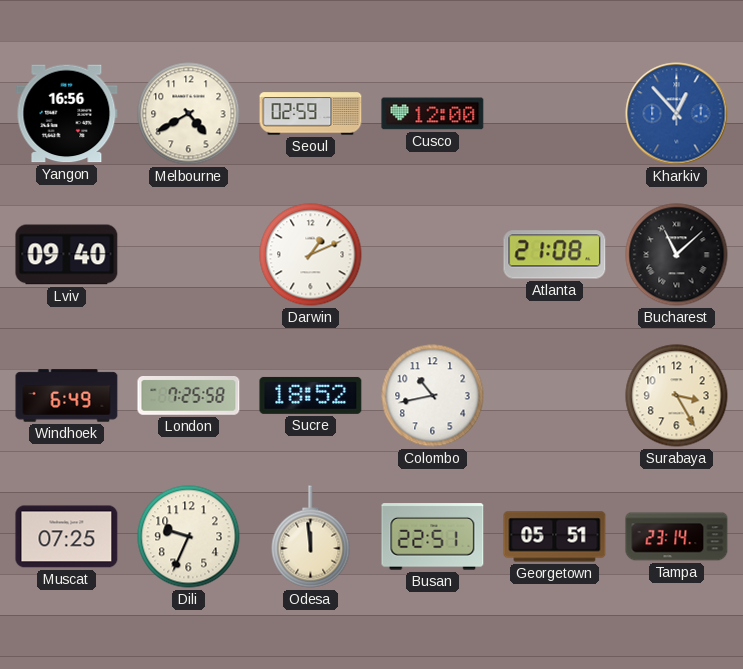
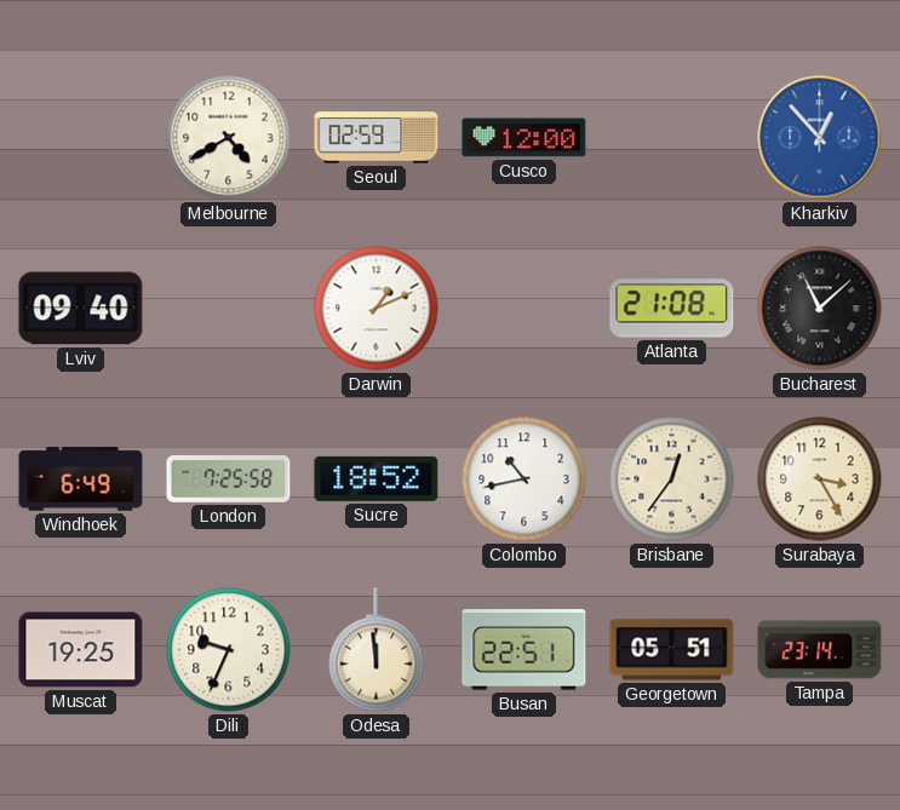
Yangon: 16:56 -> none (67, 114)
Brisbane: none -> 12:36 (672, 479)
Muscat: 07:25 -> 19:25 (81, 650)
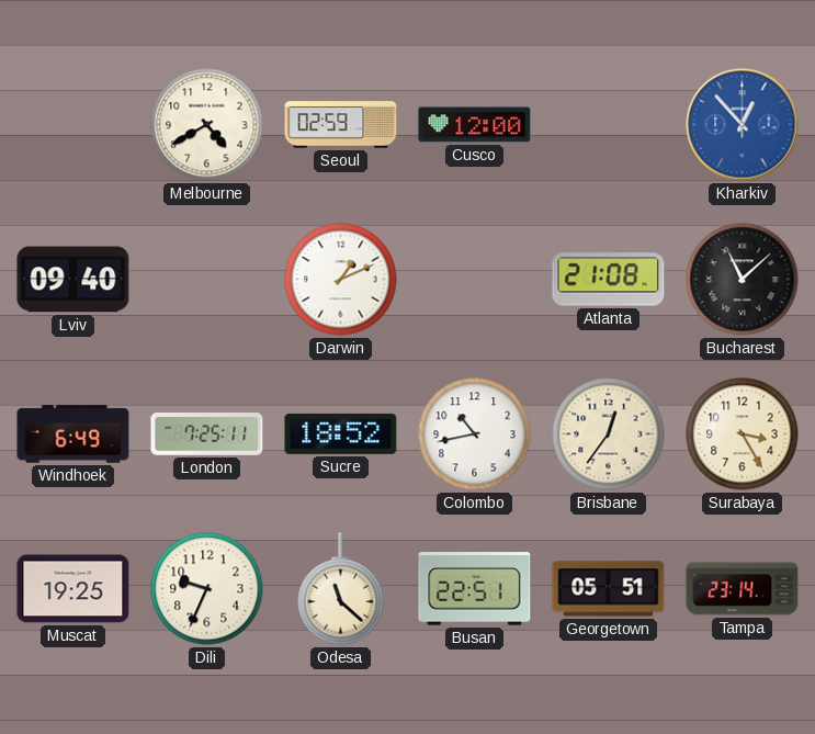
London: 7:25:58 -> 7:25:11 (207, 434)
Odesa: 11:59 -> 11:22 (341, 589)
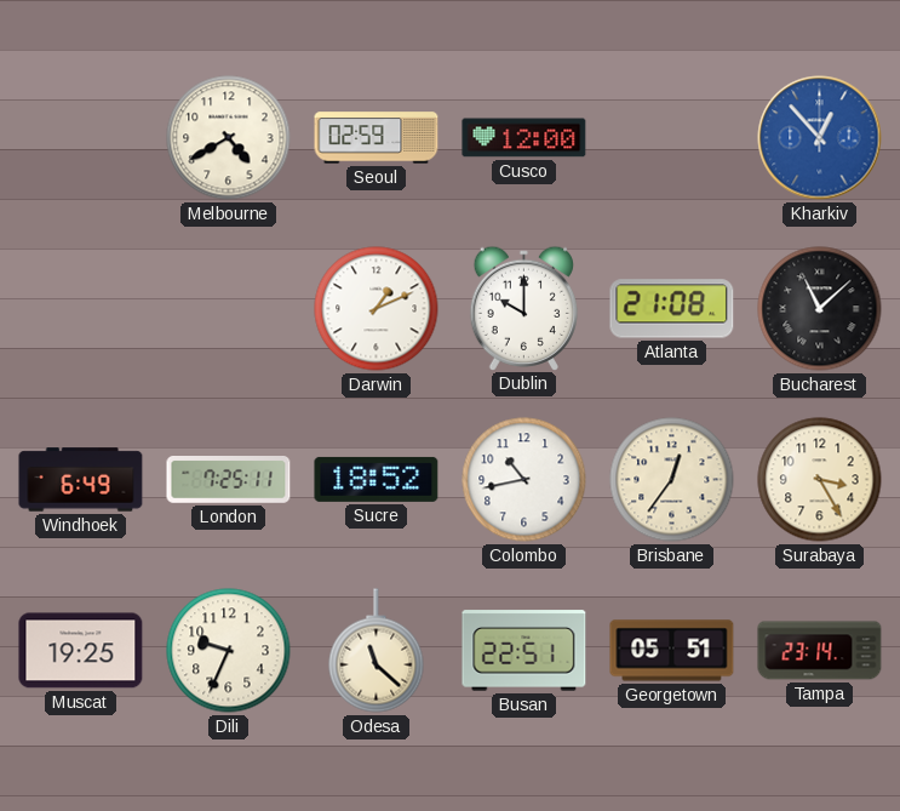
Lviv: 09:40 -> none (73, 280)
Dublin: none -> 10:00 (523, 308)
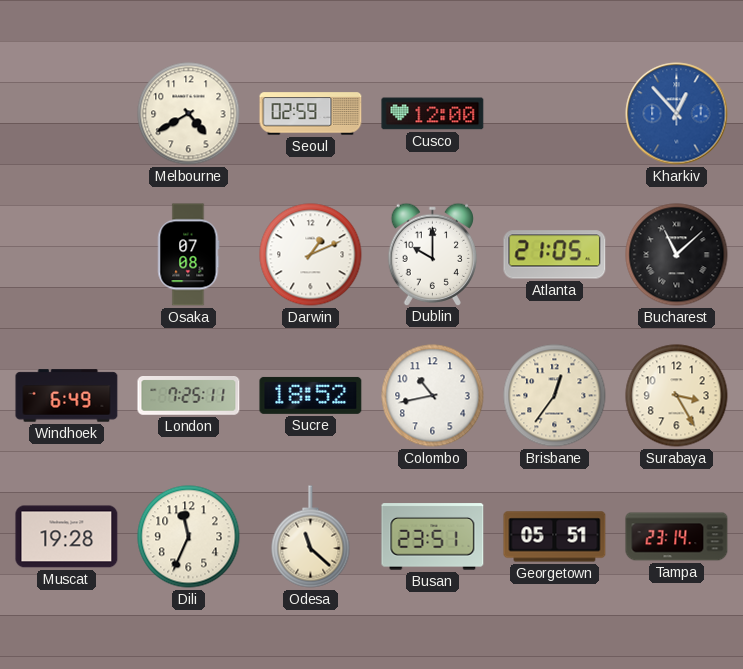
Osaka: none -> 07:08 (189, 255)
Atlanta: 21:08 -> 21:05 (555, 255)
Muscat: 19:25 -> 19:28 (67, 537)
Dili: 9:34 -> 11:34 (189, 537)
Busan: 22:51 -> 23:51 (433, 537)
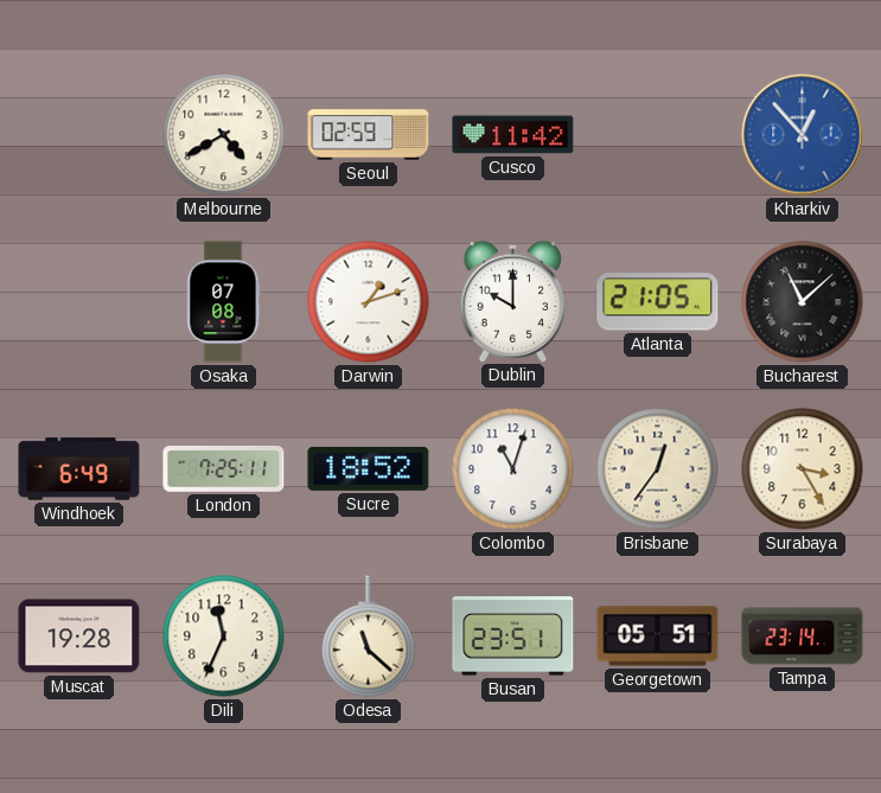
Cusco: 12:00 -> 11:42 (513, 135)
Darwin: 1:11 -> 1:12 (369, 302)
Colombo: 10:43 -> 11:03 (513, 469)
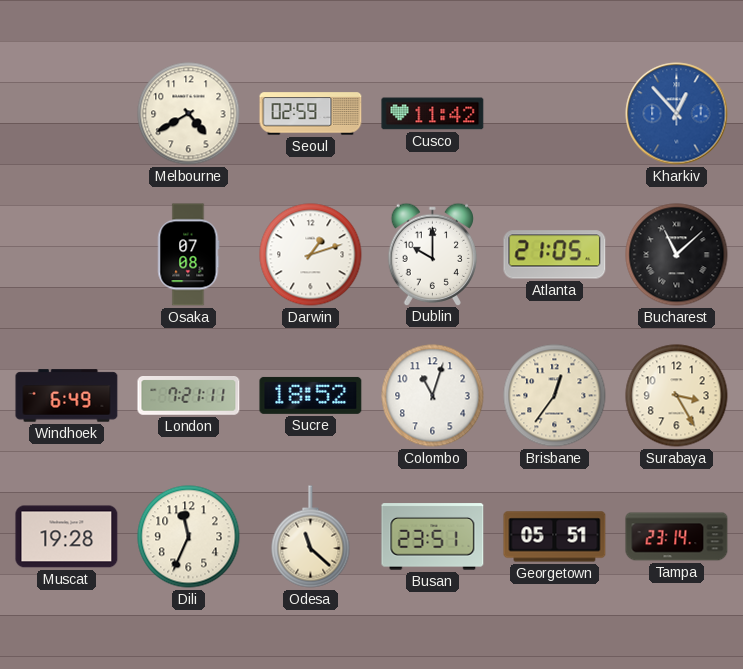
London: 7:25 -> 7:21 (189, 396)
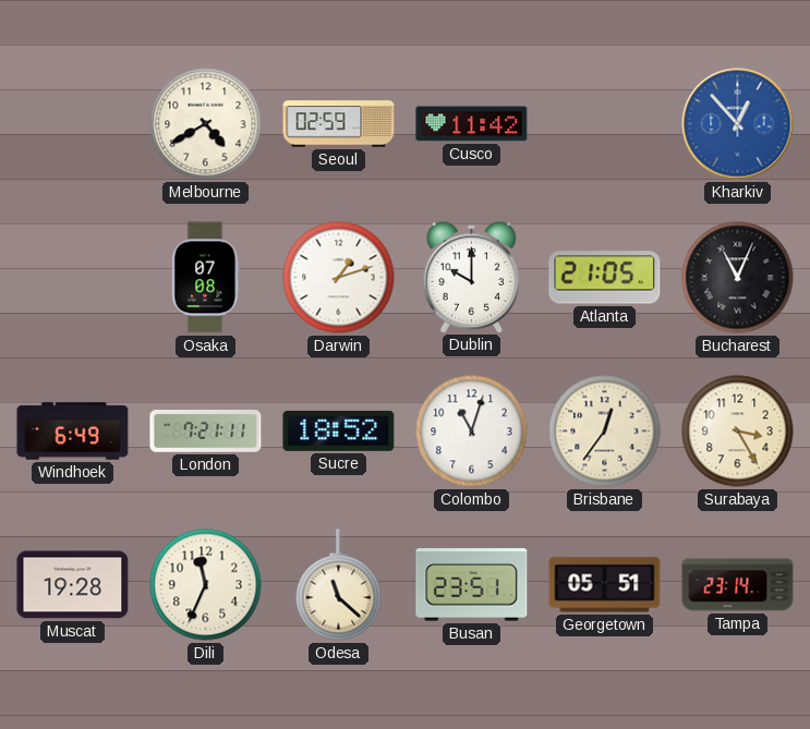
Bucharest: 11:08 -> 11:04 (738, 278)
